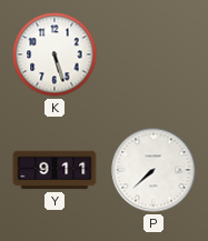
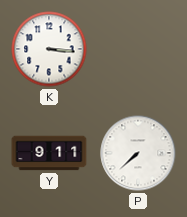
K: 5:27 -> 3:16 (49, 49)
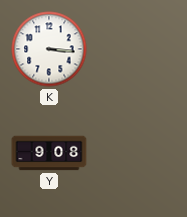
Y: 9:11 -> 9:08 (49, 153)
P: 7:38 -> none (138, 153)
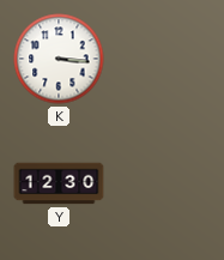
Y: 9:08 -> 12:30 (59, 183)
